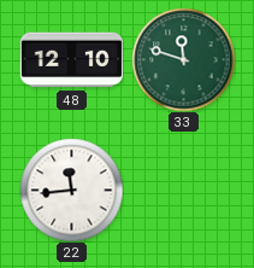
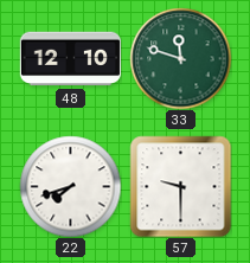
22: 11:44 -> 7:42 (70, 186)
57: none -> 9:30 (180, 186)
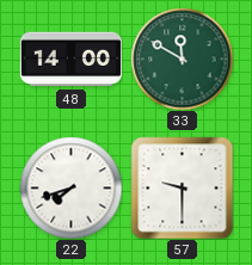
48: 12:10 -> 14:00 (70, 60)
33: 11:48 -> 11:50 (182, 58)
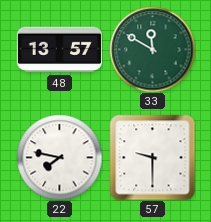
48: 14:00 -> 13:57 (59, 50)
22: 7:42 -> 7:47 (59, 157)
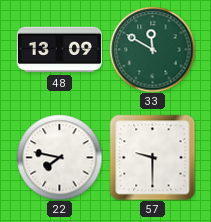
48: 13:57 -> 13:09 (59, 50)
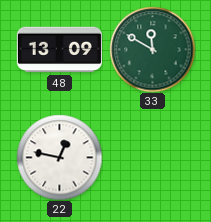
22: 7:47 -> 12:47 (59, 157)
57: 9:30 -> none (152, 157)
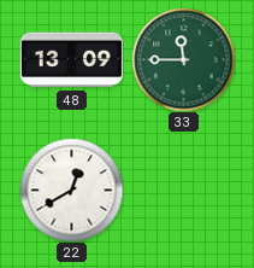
33: 11:50 -> 11:45 (183, 59)
22: 12:47 -> 12:40 (71, 190)
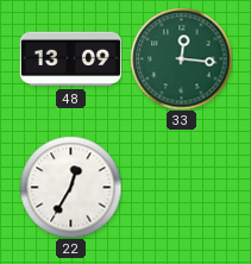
33: 11:45 -> 12:16 (181, 58)
22: 12:40 -> 12:35 (70, 187)
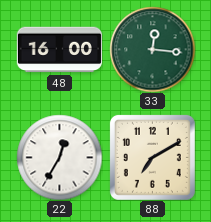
48: 13:09 -> 16:00 (59, 50)
88: none -> 7:10 (152, 157)
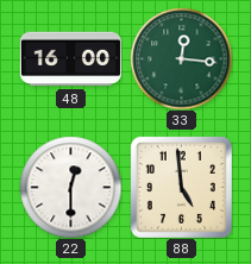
22: 12:35 -> 12:30 (70, 187)
88: 7:10 -> 4:59 (181, 187)
